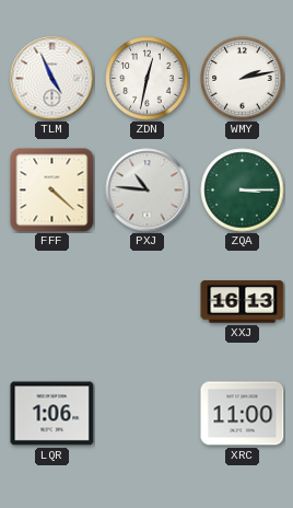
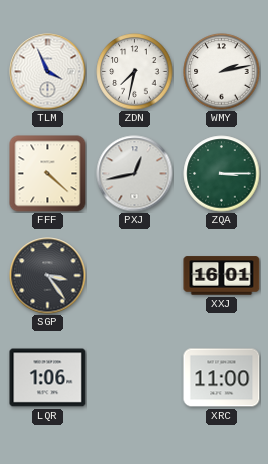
TLM: 4:56 -> 3:56 (48, 72)
ZDN: 12:32 -> 7:32 (135, 72)
PXJ: 10:46 -> 12:43 (135, 174)
SGP: none -> 3:24 (48, 276)
XXJ: 16:13 -> 16:01 (222, 276)
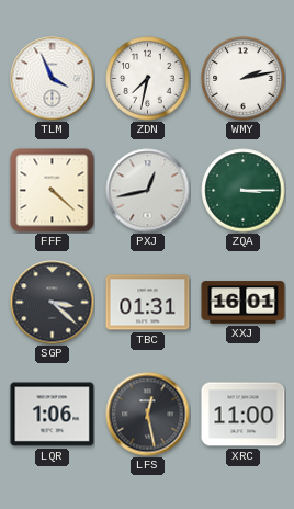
SGP: 3:24 -> 3:22 (53, 303)
TBC: none -> 01:31 (148, 303)
LFS: none -> 12:28 (148, 415)
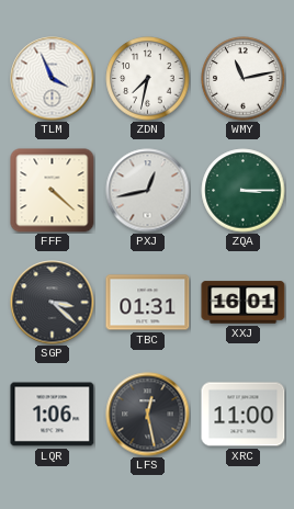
WMY: 2:13 -> 11:13 (244, 79)
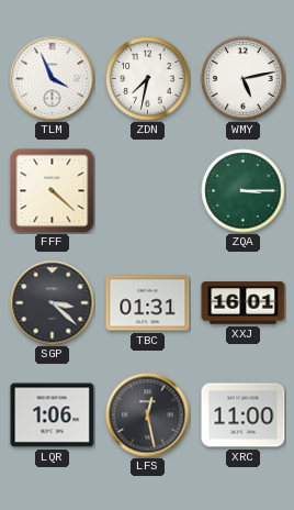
WMY: 11:13 -> 5:13 (244, 79)
PXJ: 12:43 -> none (148, 191)
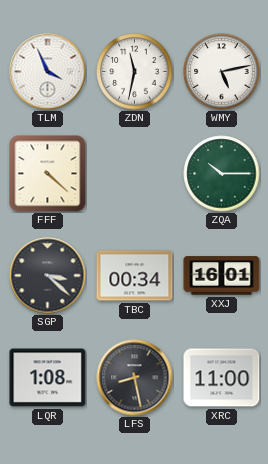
ZDN: 7:32 -> 11:32 (135, 72)
ZQA: 3:15 -> 10:15 (222, 174)
TBC: 01:31 -> 00:34 (135, 276)
LQR: 1:06 -> 1:08 (48, 378)
LFS: 12:28 -> 8:28 (135, 378)
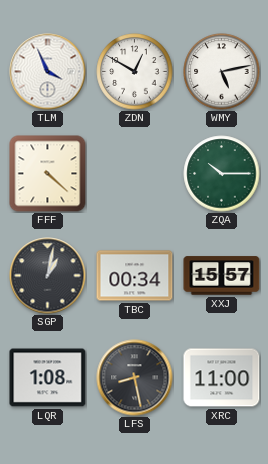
ZDN: 11:32 -> 12:50 (135, 72)
SGP: 3:22 -> 1:02 (48, 276)
XXJ: 16:01 -> 15:57 (222, 276)
